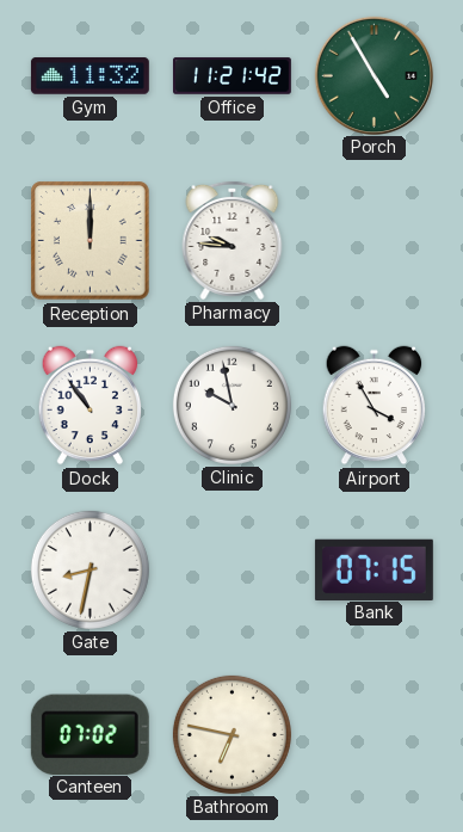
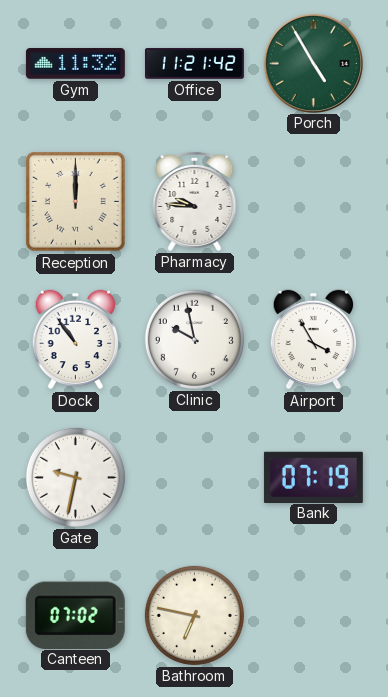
Gate: 8:32 -> 9:32 (75, 477)
Bank: 07:15 -> 07:19 (313, 477)
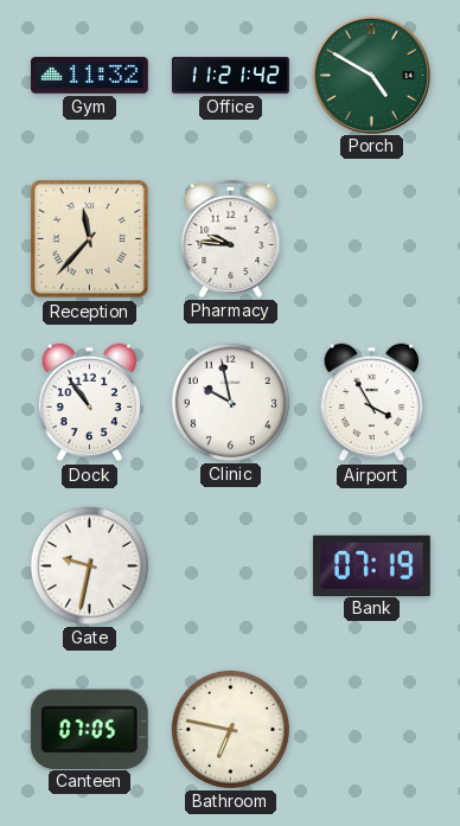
Porch: 4:55 -> 4:50 (371, 75)
Reception: 12:00 -> 11:37 (90, 239)
Canteen: 07:02 -> 07:05 (89, 729)
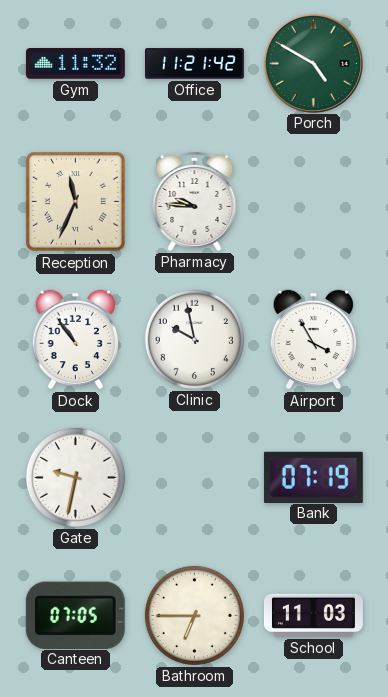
Reception: 11:37 -> 11:34 (76, 202)
Bathroom: 6:47 -> 6:45 (194, 615)
School: none -> 11:03 (313, 615)
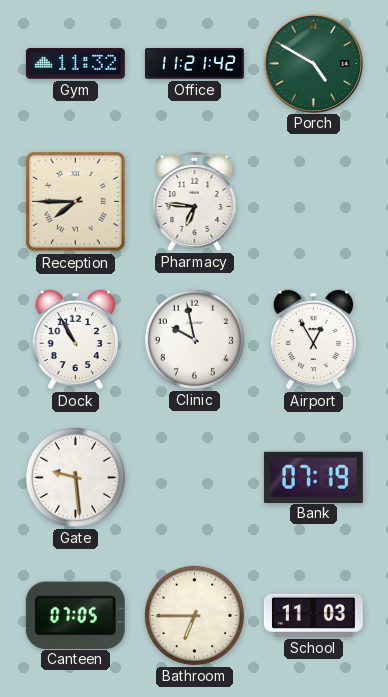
Reception: 11:34 -> 7:45 (76, 202)
Pharmacy: 9:46 -> 6:46 (195, 201)
Dock: 10:54 -> 10:55 (76, 340)
Airport: 3:55 -> 12:55 (314, 340)
Gate: 9:32 -> 9:29 (75, 477)
